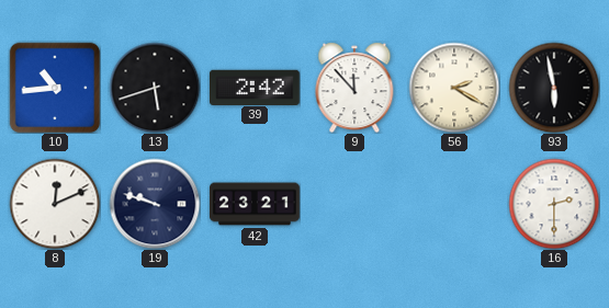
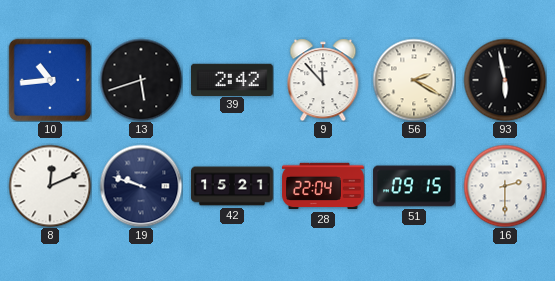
42: 23:21 -> 15:21 (232, 186)
28: none -> 22:04 (323, 186)
51: none -> 09:15 (414, 186)
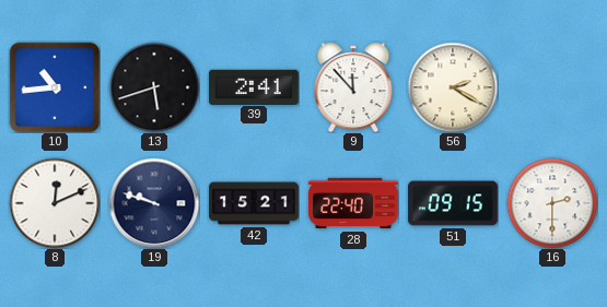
39: 2:42 -> 2:41 (255, 86)
93: 5:58 -> none (505, 80)
28: 22:04 -> 22:40 (353, 203)
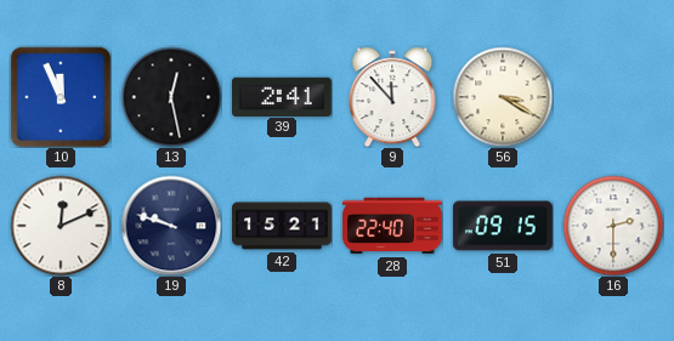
10: 10:44 -> 11:56 (61, 97)
13: 5:42 -> 12:28 (171, 97)
56: 2:20 -> 3:20 (503, 97)
